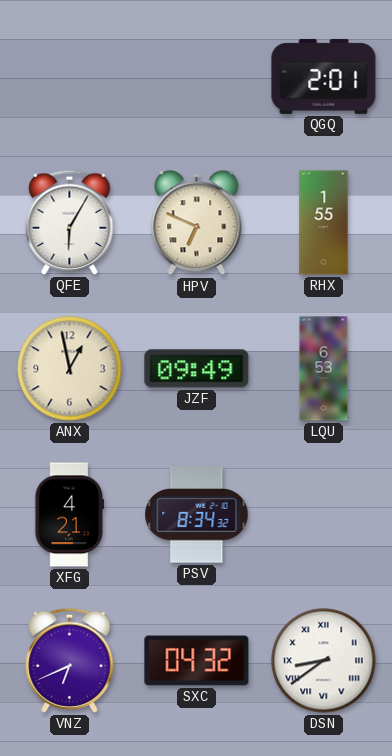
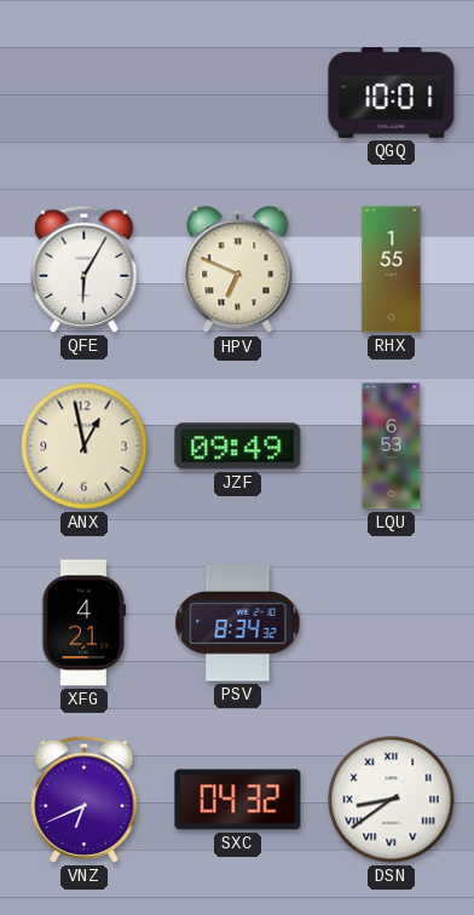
QGQ: 2:01 -> 10:01 (392, 92)
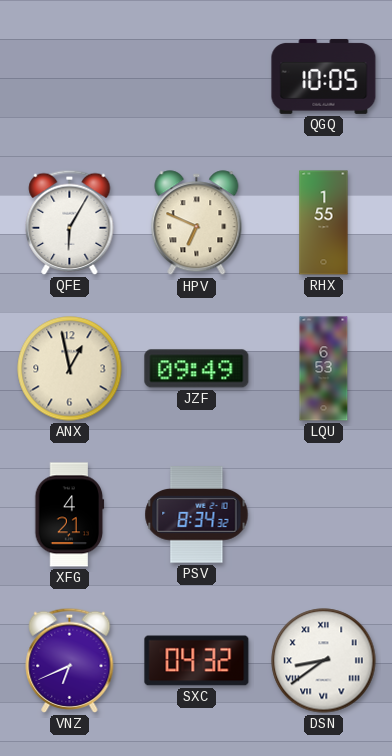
QGQ: 10:01 -> 10:05 (324, 76)
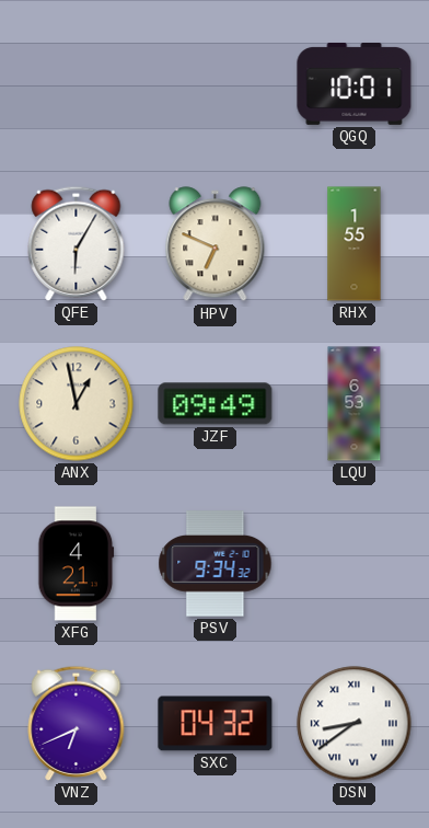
QGQ: 10:05 -> 10:01 (355, 83)
PSV: 8:34 -> 9:34 (216, 564)
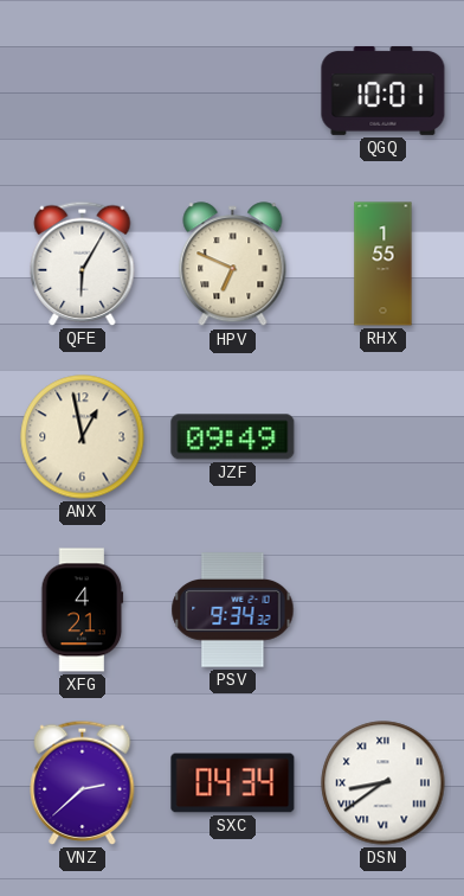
LQU: 6:53 -> none (355, 404)
VNZ: 6:41 -> 2:38 (83, 782)
SXC: 04:32 -> 04:34 (233, 783)
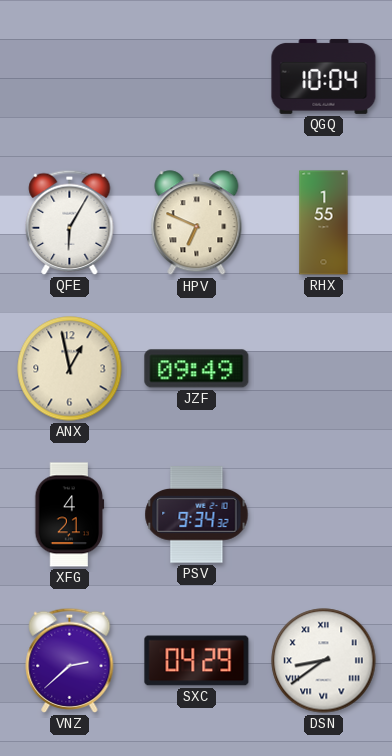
QGQ: 10:01 -> 10:04 (324, 76)
SXC: 04:34 -> 04:29 (197, 661)
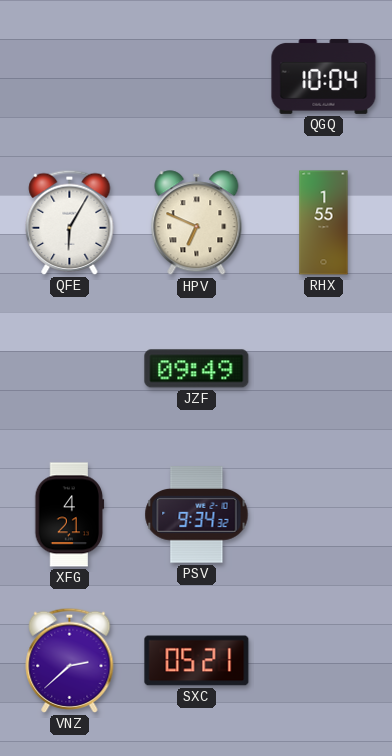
ANX: 12:58 -> none (70, 369)
SXC: 04:29 -> 05:21 (197, 661)
DSN: 8:39 -> none (324, 661)
